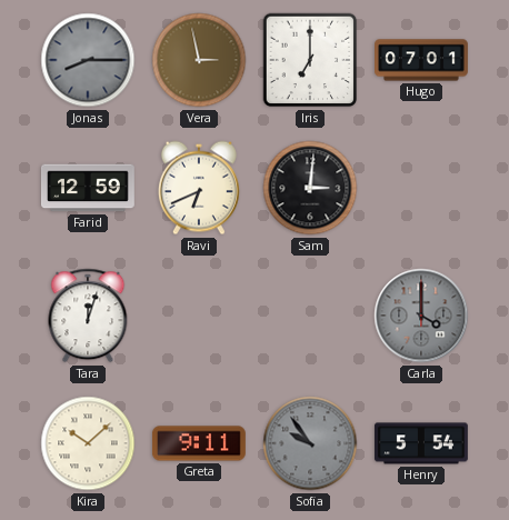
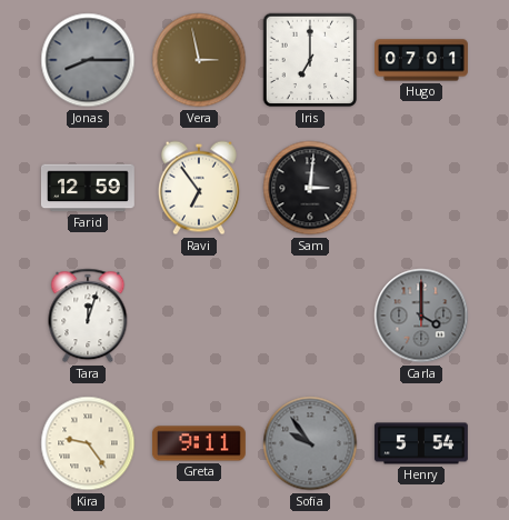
Ravi: 6:41 -> 6:54 (199, 188)
Kira: 10:08 -> 9:24 (88, 443)
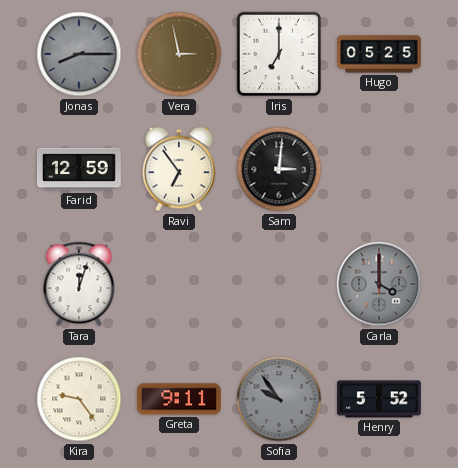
Hugo: 07:01 -> 05:25 (380, 54)
Henry: 5:54 -> 5:52 (379, 399)
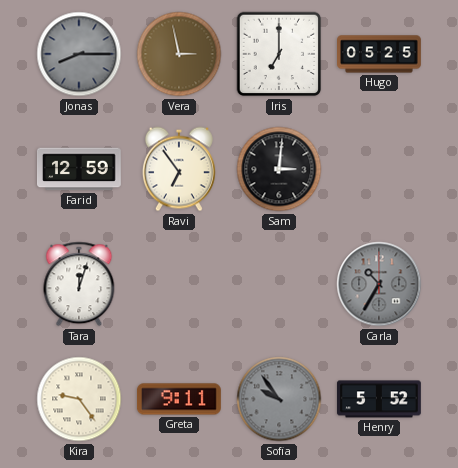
Carla: 4:00 -> 10:35 (379, 284)
